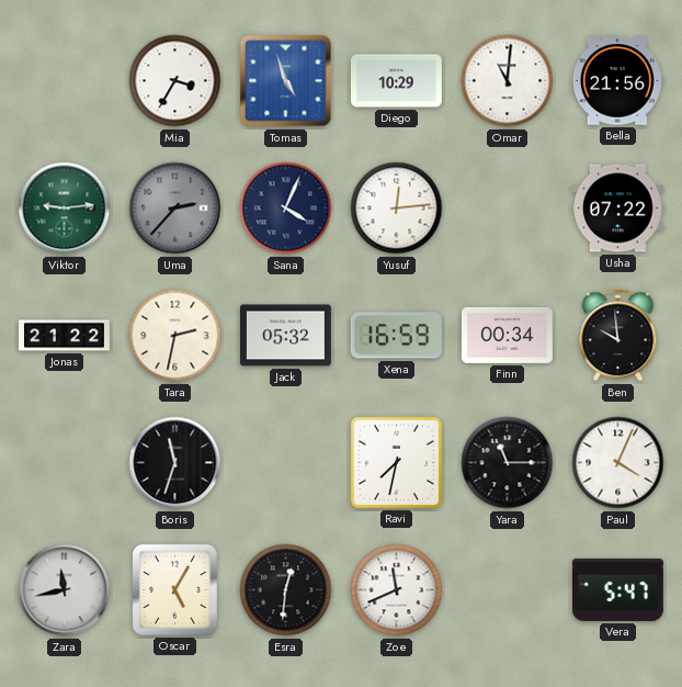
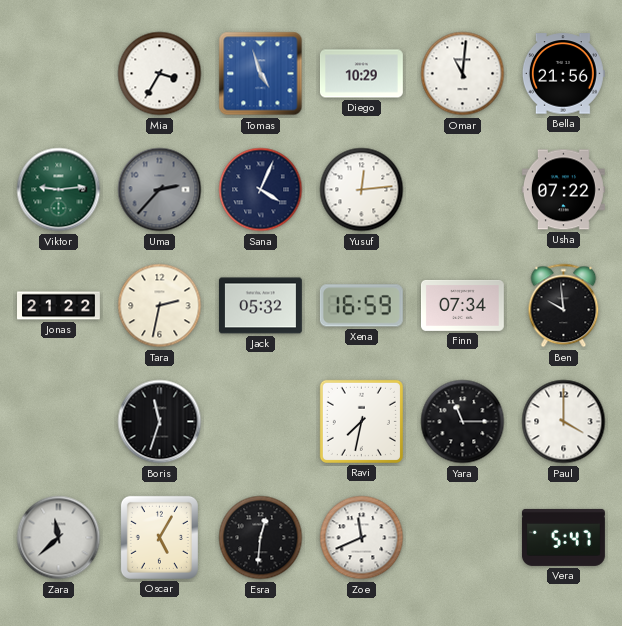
Finn: 00:34 -> 07:34 (462, 305)
Paul: 4:04 -> 4:00 (564, 422)
Zara: 11:43 -> 11:38 (59, 538)
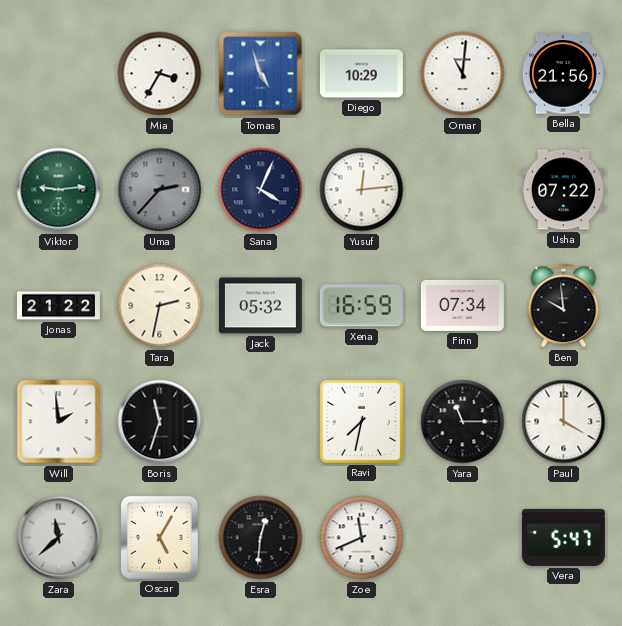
Will: none -> 1:59 (59, 422)
